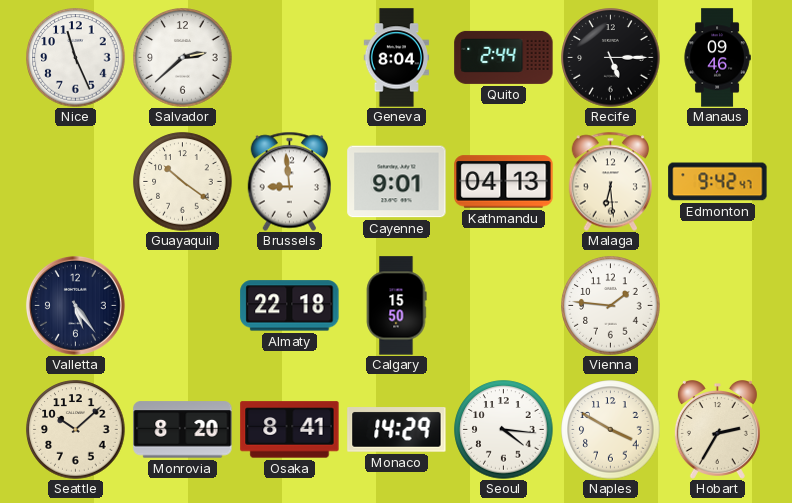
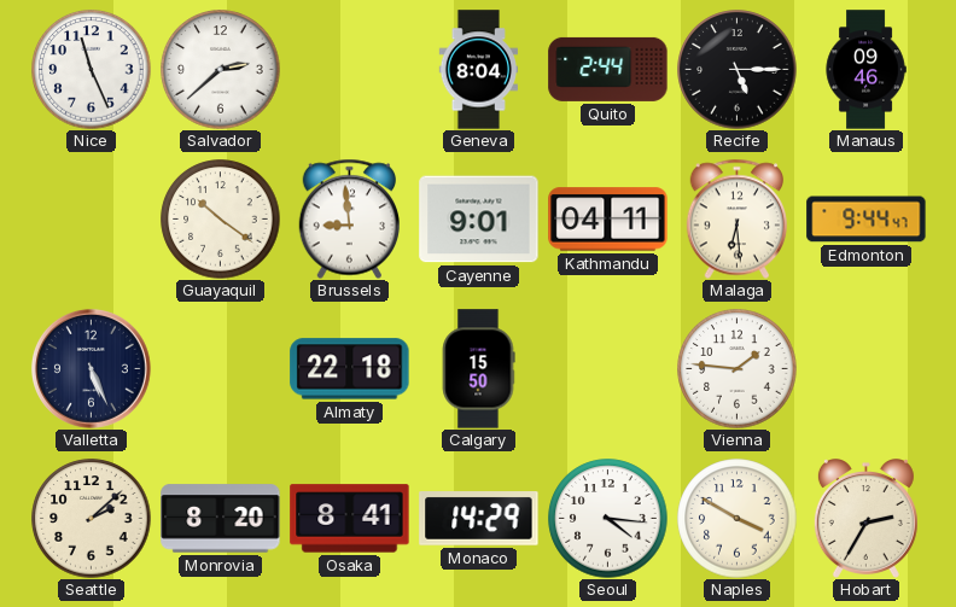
Kathmandu: 04:13 -> 04:11 (608, 220)
Edmonton: 9:42 -> 9:44 (867, 220)
Valletta: 5:24 -> 5:26 (91, 368)
Seattle: 10:08 -> 2:08 (92, 519)
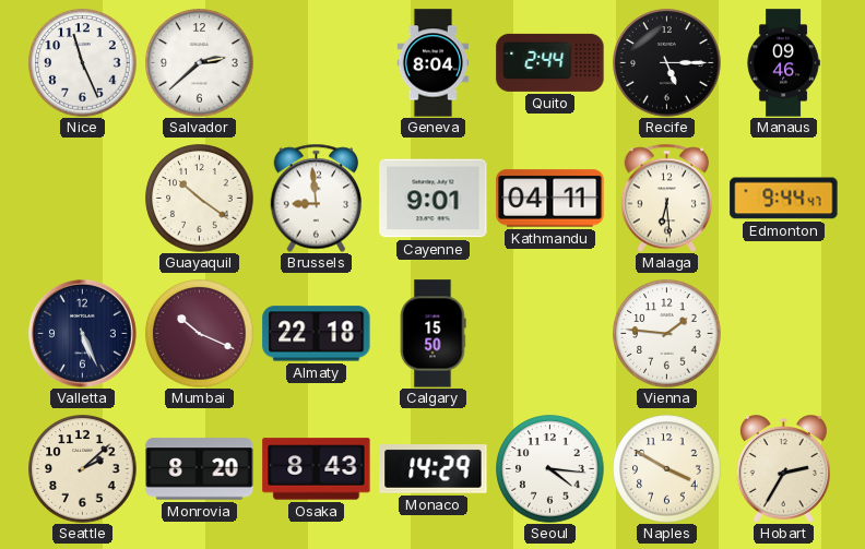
Mumbai: none -> 10:19 (200, 334)
Osaka: 8:41 -> 8:43 (317, 469)
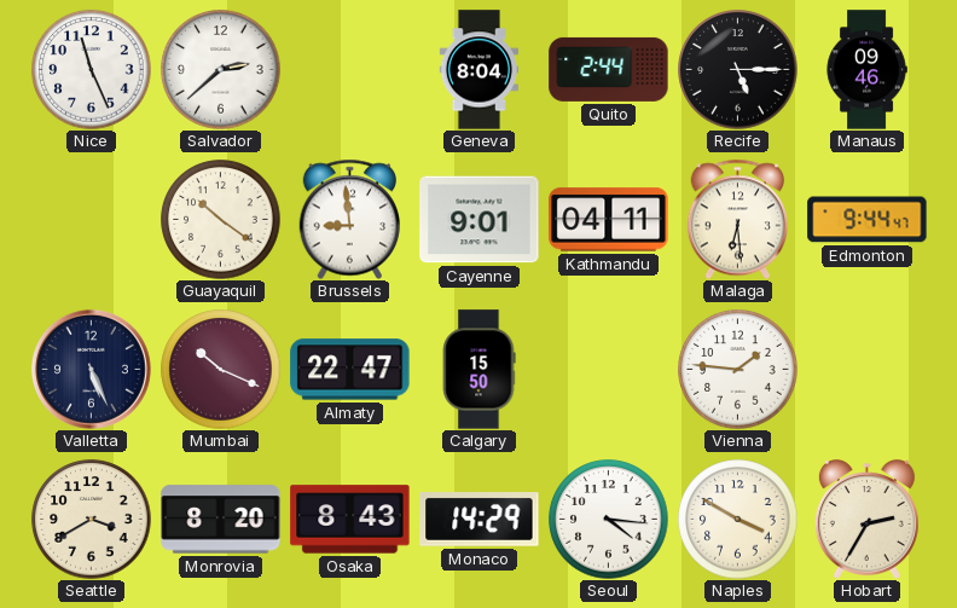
Almaty: 22:18 -> 22:47 (350, 370)
Seattle: 2:08 -> 3:40 (92, 520)
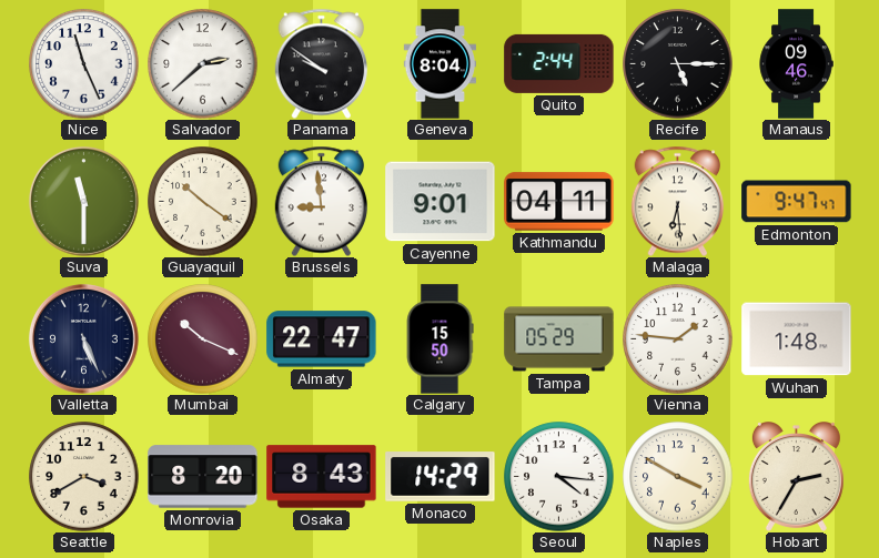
Panama: none -> 9:51 (322, 63)
Suva: none -> 11:30 (83, 201)
Edmonton: 9:44 -> 9:47 (797, 202)
Tampa: none -> 05:29 (559, 339)
Wuhan: none -> 1:48 (797, 339)
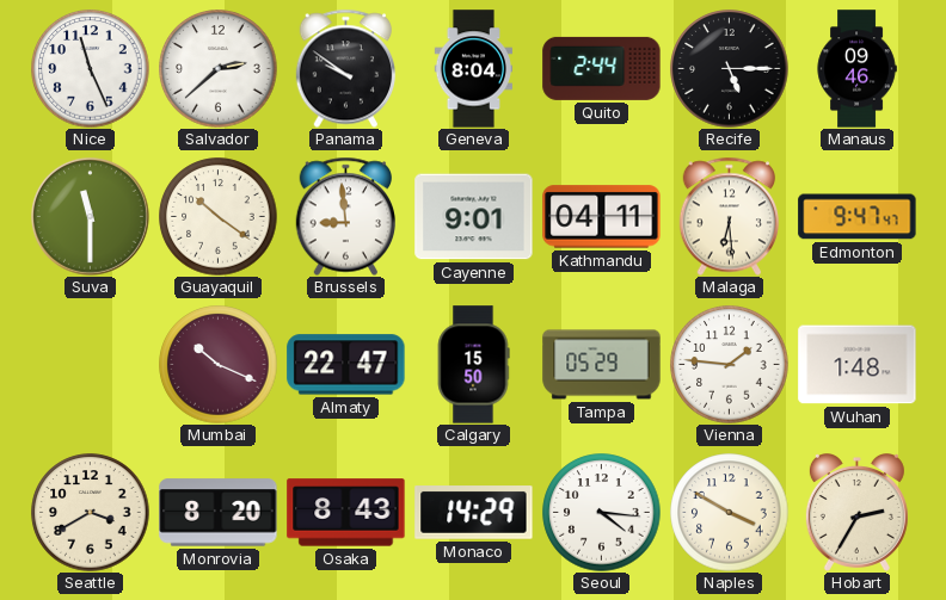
Valletta: 5:26 -> none (83, 338)
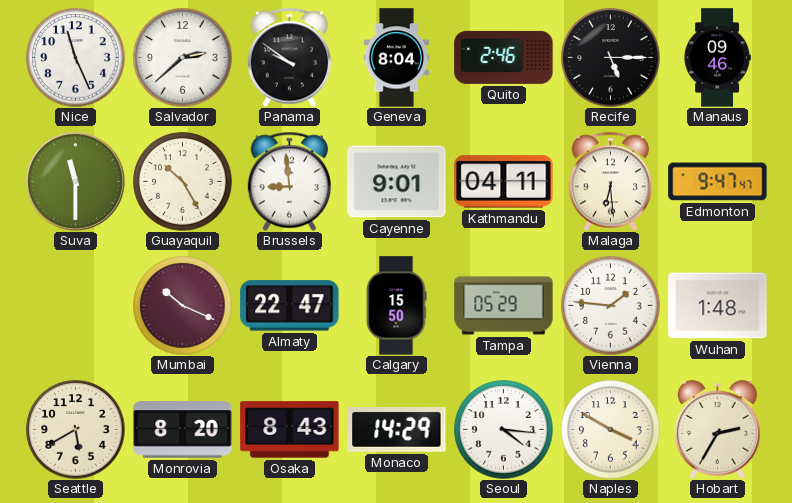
Quito: 2:44 -> 2:46 (504, 57)
Guayaquil: 10:21 -> 10:25 (183, 182)
Seattle: 3:40 -> 5:40 (76, 430)
